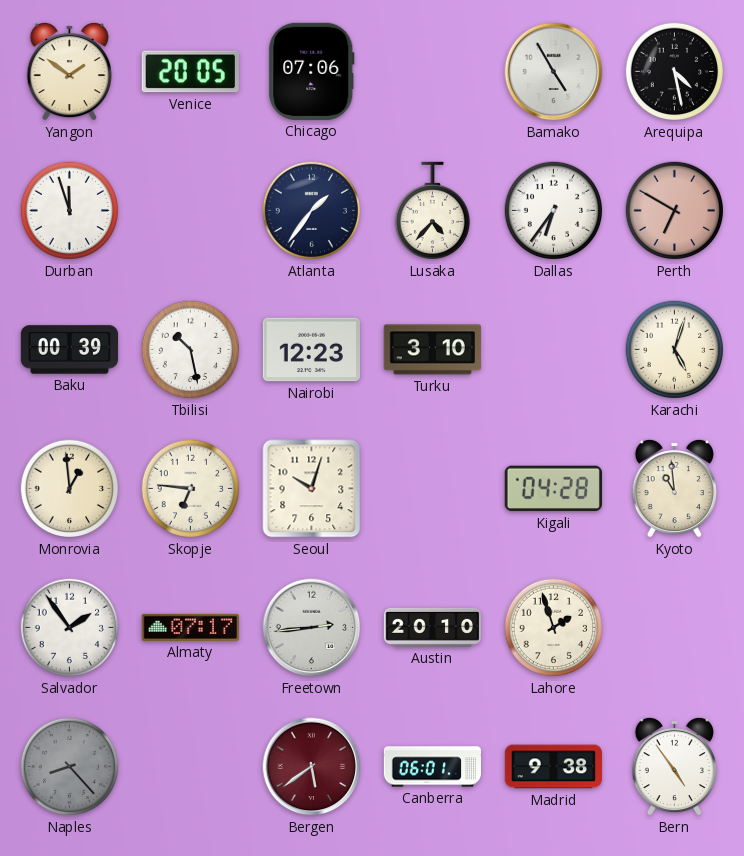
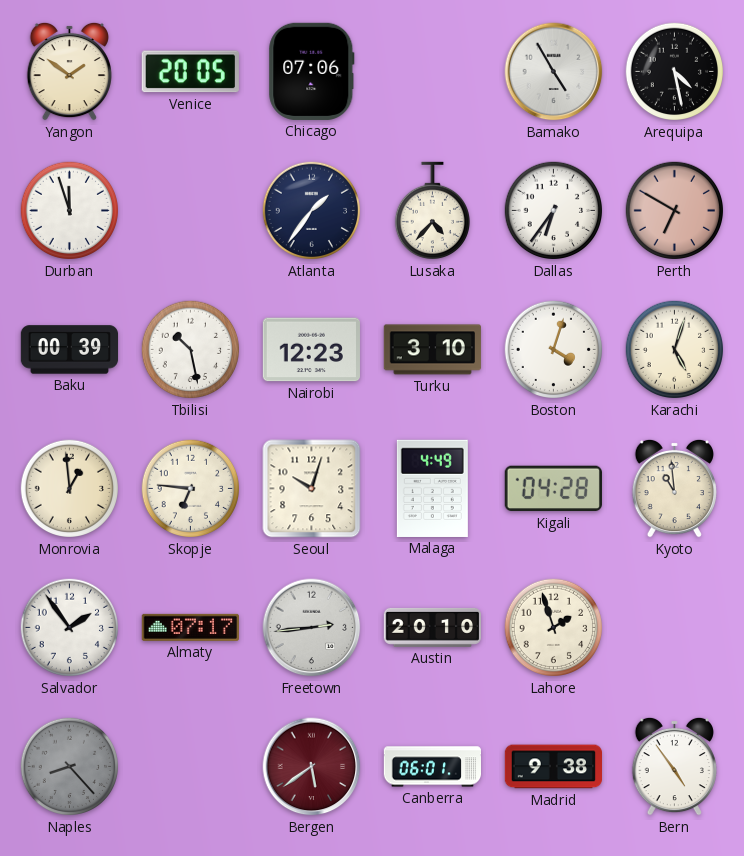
Boston: none -> 4:03 (554, 350)
Malaga: none -> 4:49 (432, 488)
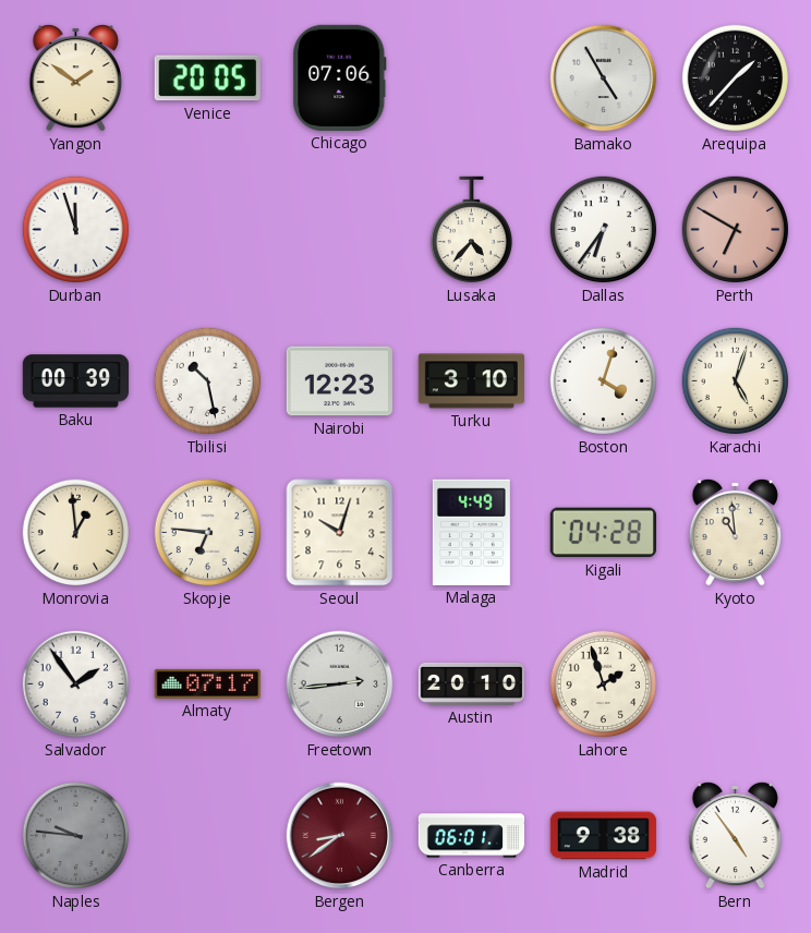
Arequipa: 4:28 -> 1:37 (736, 78)
Atlanta: 1:36 -> none (312, 211)
Naples: 8:23 -> 9:46 (76, 836)
Bergen: 5:39 -> 8:39 (340, 836)
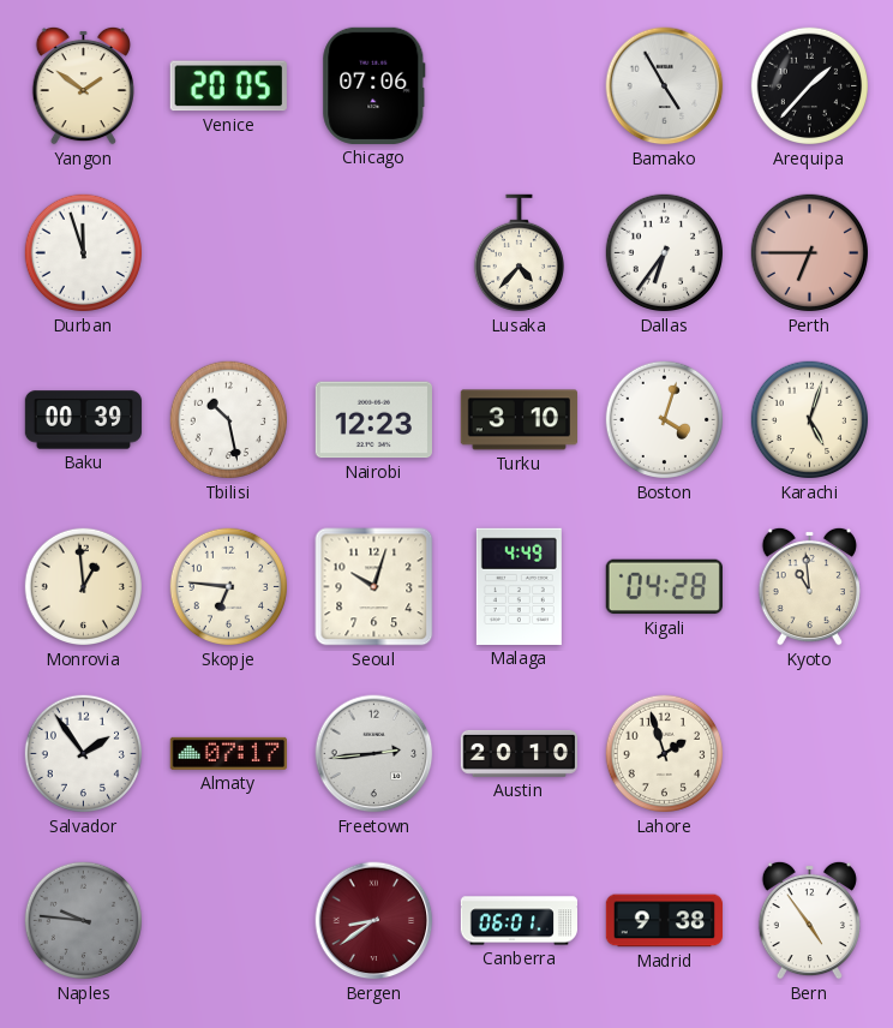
Perth: 6:50 -> 6:45 (810, 253)
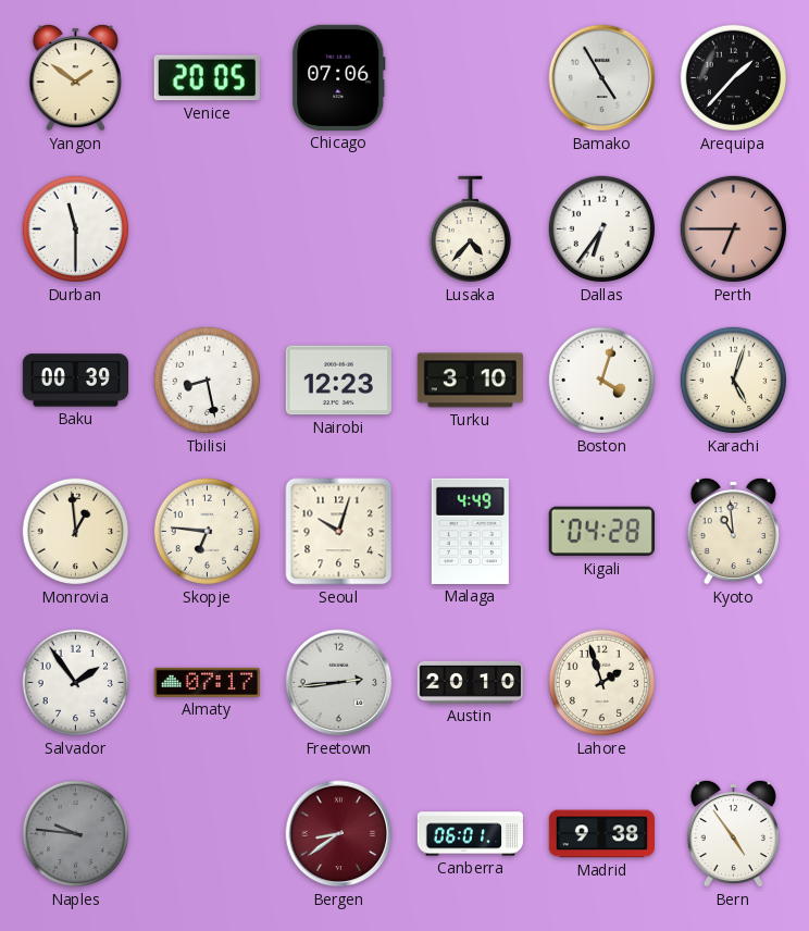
Durban: 11:57 -> 11:30 (76, 229)
Tbilisi: 10:28 -> 8:28 (208, 381)
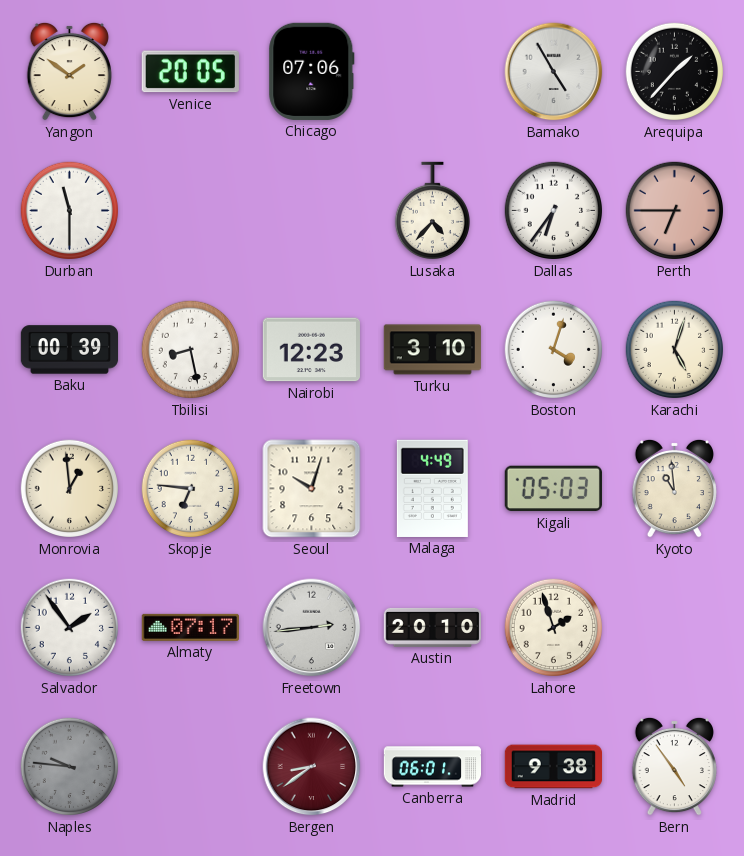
Kigali: 04:28 -> 05:03 (553, 489)
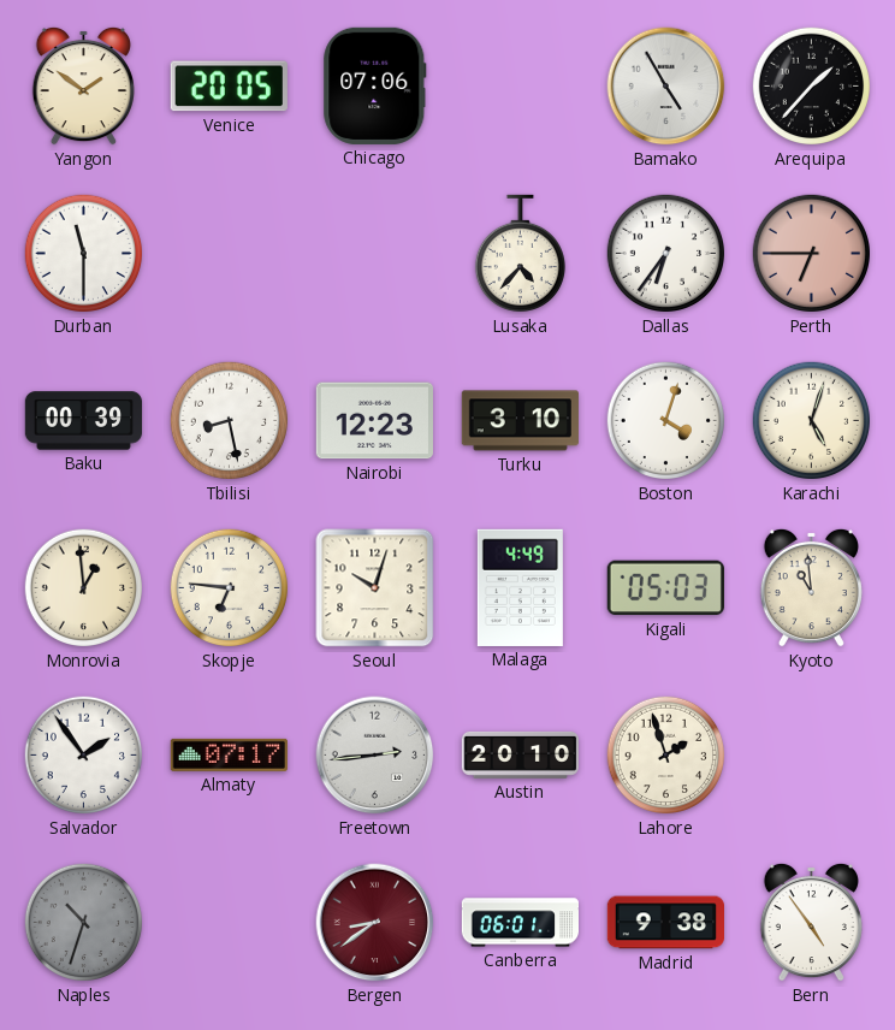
Naples: 9:46 -> 10:33 (84, 923)
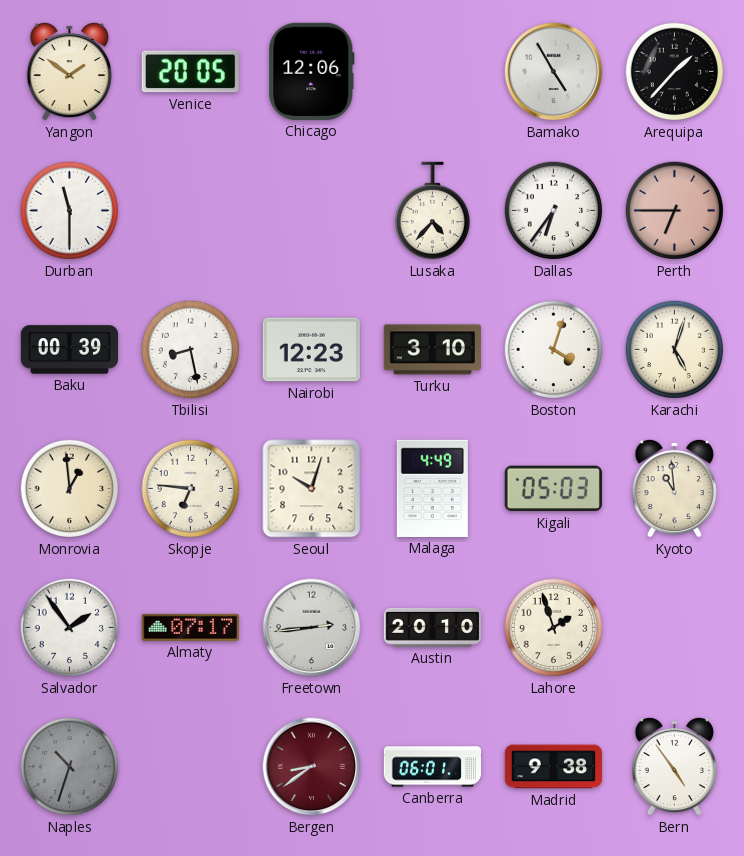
Chicago: 07:06 -> 12:06 (312, 71)
